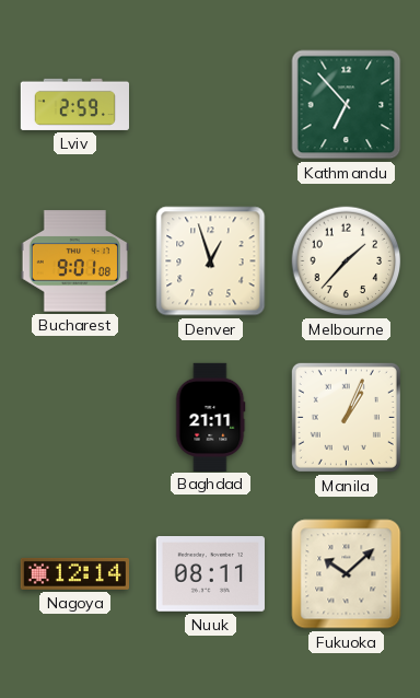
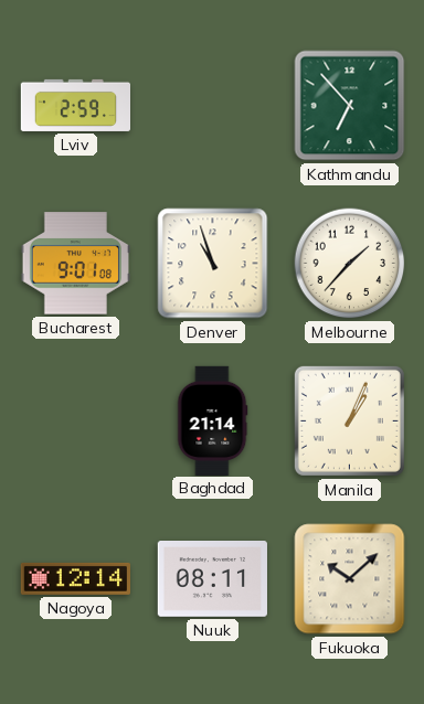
Denver: 12:57 -> 10:57 (213, 264)
Baghdad: 21:11 -> 21:14 (212, 420)
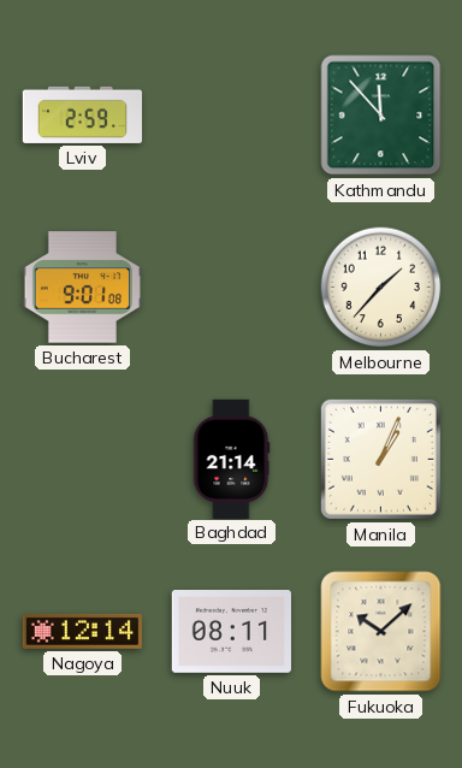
Kathmandu: 6:53 -> 11:53 (381, 116)
Denver: 10:57 -> none (213, 264)
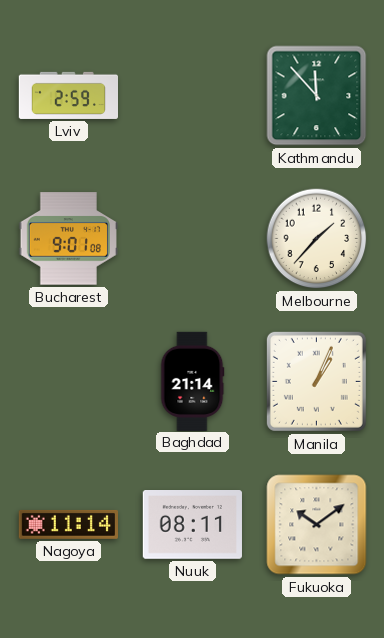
Nagoya: 12:14 -> 11:14 (68, 524)
Fukuoka: 10:08 -> 10:09 (317, 525)
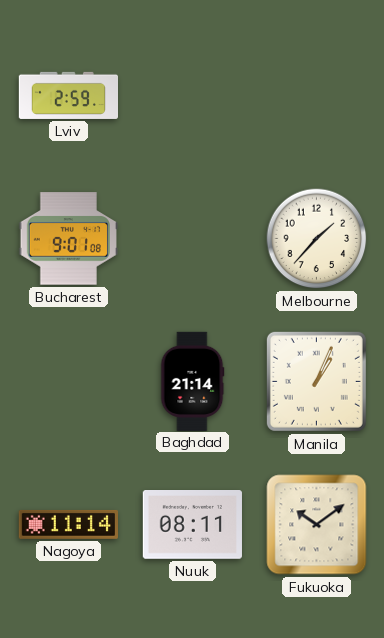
Kathmandu: 11:53 -> none (317, 96)
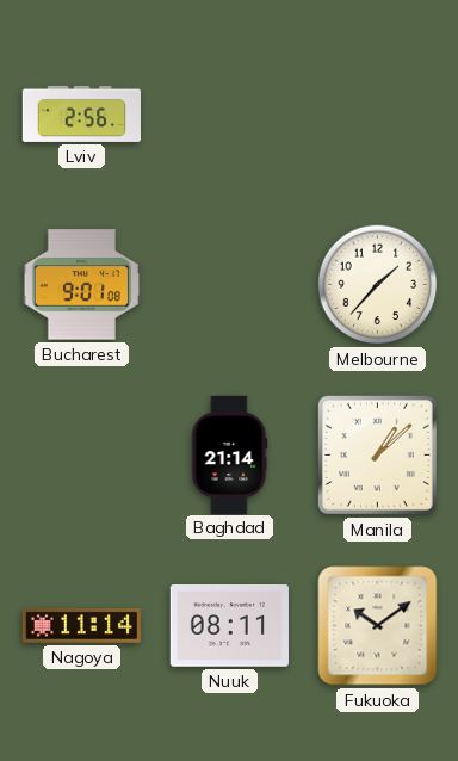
Lviv: 2:59 -> 2:56 (81, 113)
Manila: 1:04 -> 1:08 (377, 454)
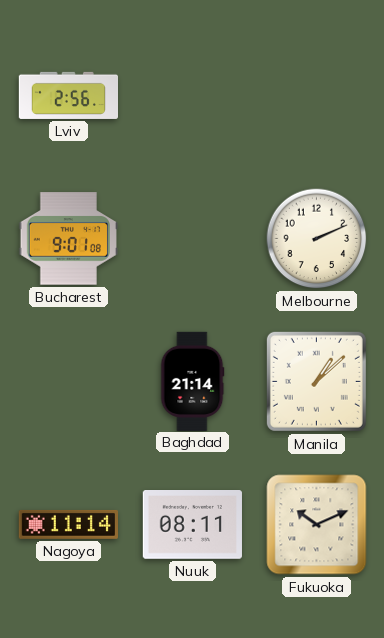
Melbourne: 1:37 -> 2:11 (317, 239)
Fukuoka: 10:09 -> 10:11 (317, 525)
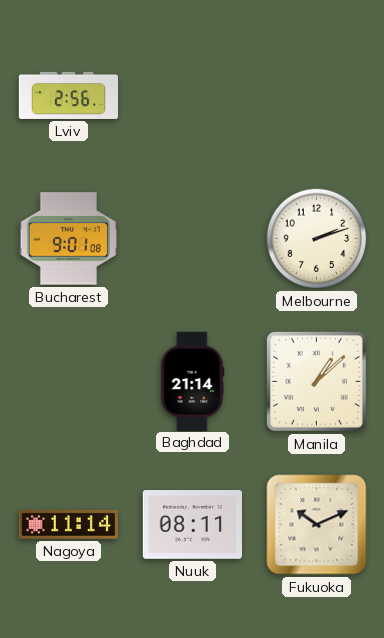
Melbourne: 2:11 -> 2:12 (317, 239)
